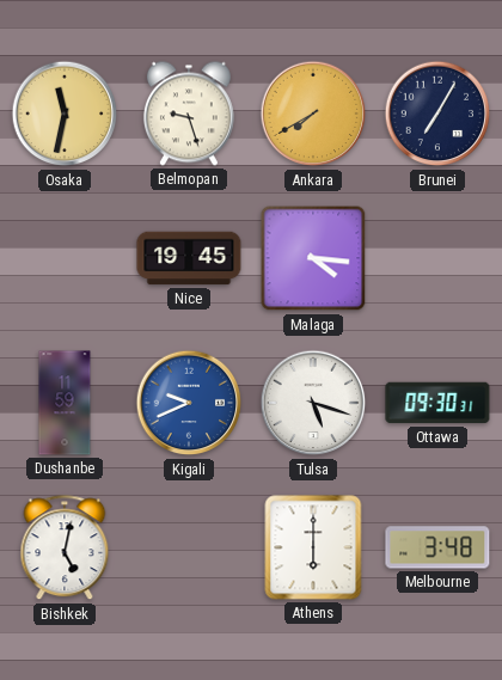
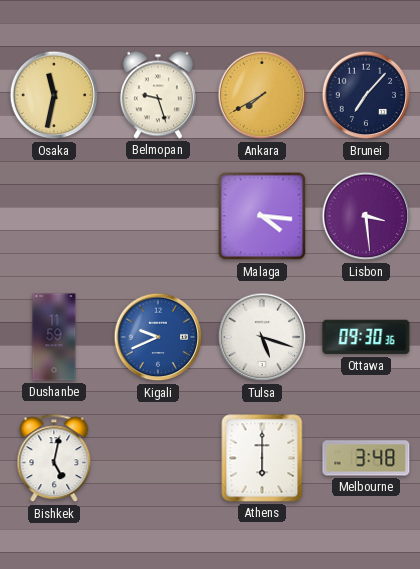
Brunei: 7:05 -> 7:07 (366, 95)
Nice: 19:45 -> none (189, 258)
Lisbon: none -> 3:29 (366, 216)
Ottawa: 09:30:31 -> 09:30:36 (366, 337)
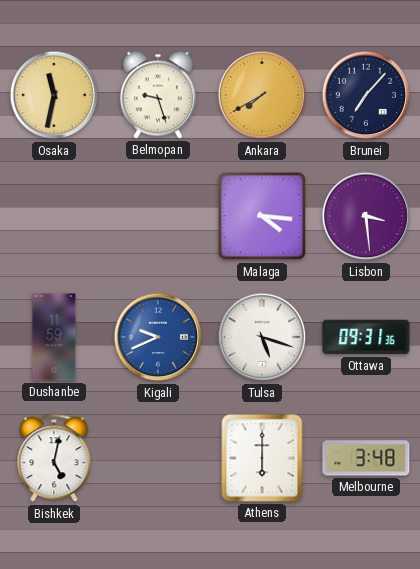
Ottawa: 09:30 -> 09:31 (366, 337)
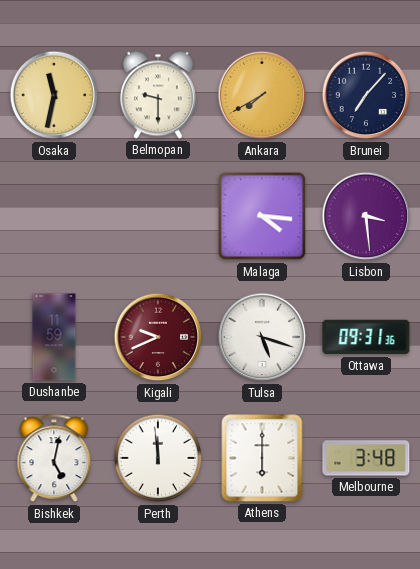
Belmopan: 9:27 -> 9:30 (158, 95)
Kigali dial: blue -> burgundy (158, 337)
Perth: none -> 11:59 (158, 458)
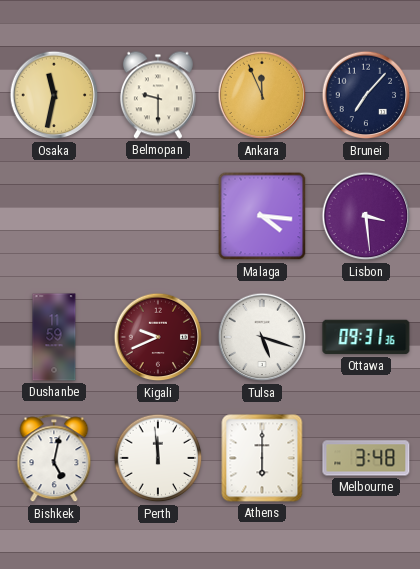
Ankara: 7:40 -> 11:56 (262, 95)
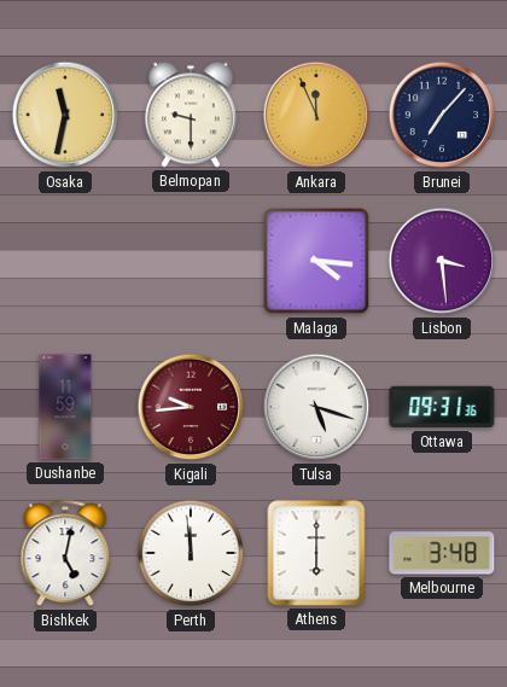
Kigali: 9:41 -> 9:44 (191, 407)
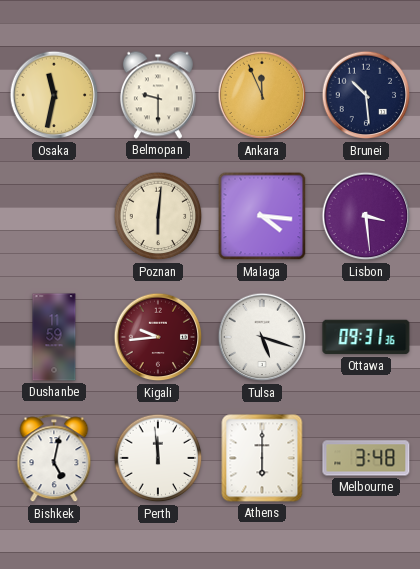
Brunei: 7:07 -> 10:29 (366, 95)
Poznan: none -> 6:01 (158, 216)
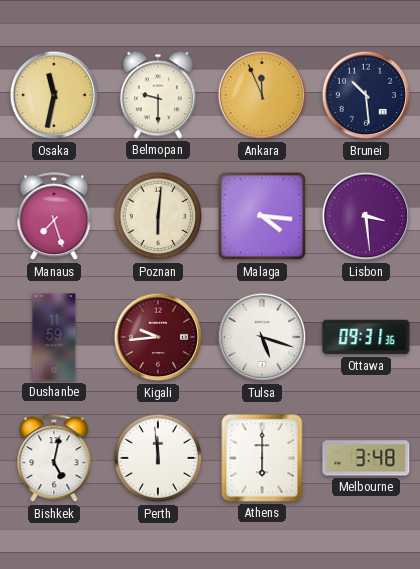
Manaus: none -> 7:27 (54, 217)
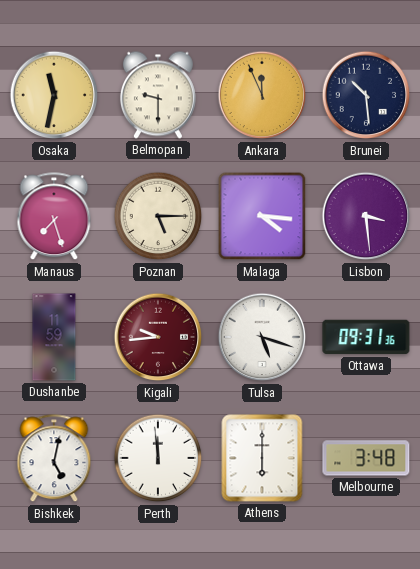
Poznan: 6:01 -> 5:15 (158, 216)
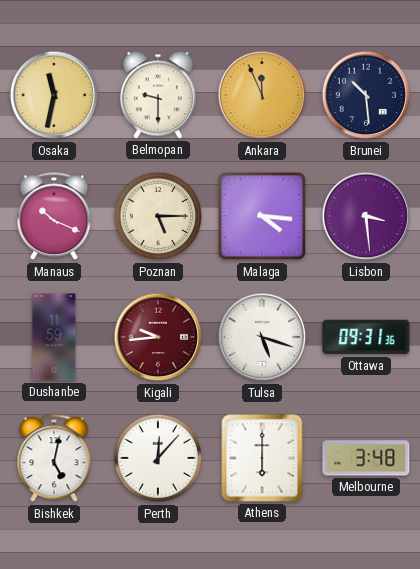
Manaus: 7:27 -> 10:19 (54, 217)
Perth: 11:59 -> 12:07 (158, 458)
